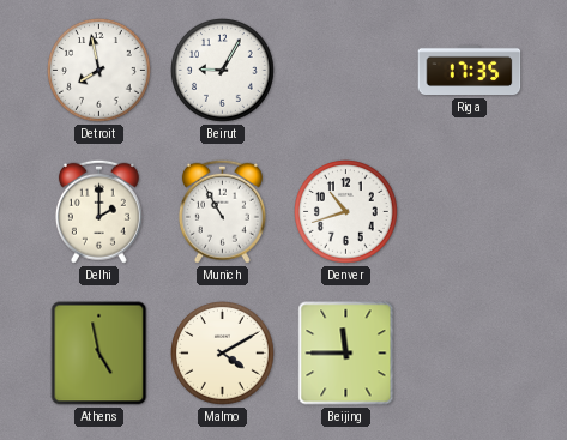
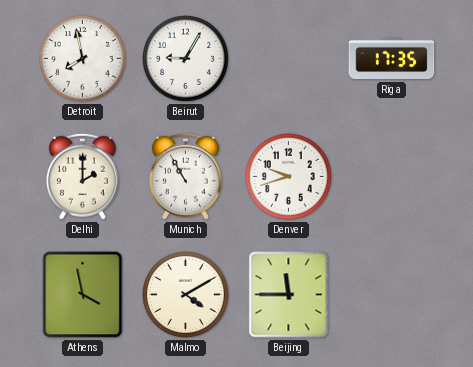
Denver: 10:42 -> 9:42 (289, 177)
Athens: 4:58 -> 3:58 (83, 295)
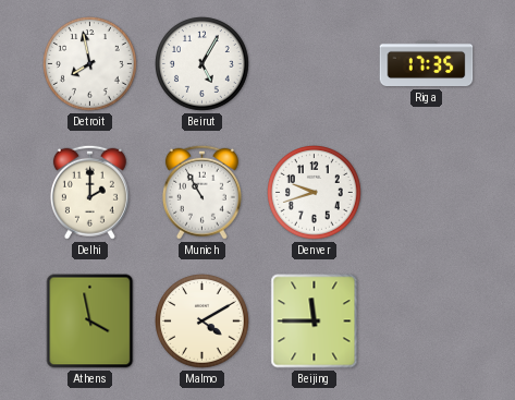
Beirut: 9:05 -> 5:05 (203, 64)
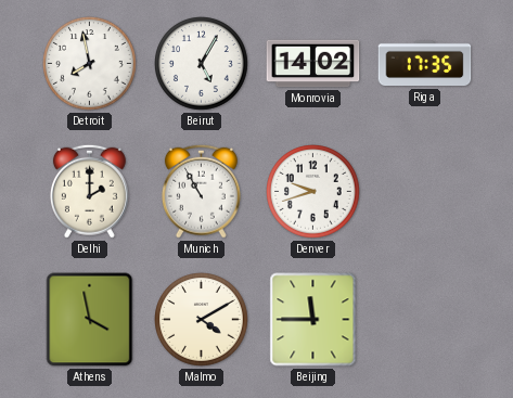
Monrovia: none -> 14:02 (313, 64)
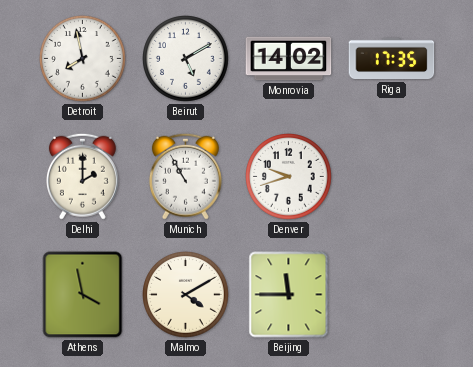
Beirut: 5:05 -> 5:10 (186, 59)
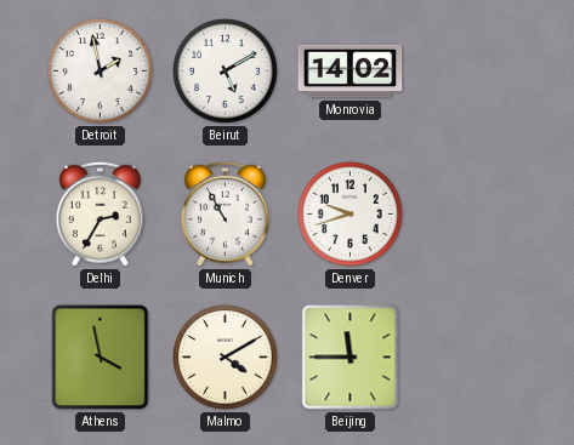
Detroit: 7:58 -> 1:58 (101, 72)
Riga: 17:35 -> none (392, 59)
Delhi: 2:00 -> 2:35 (100, 213)
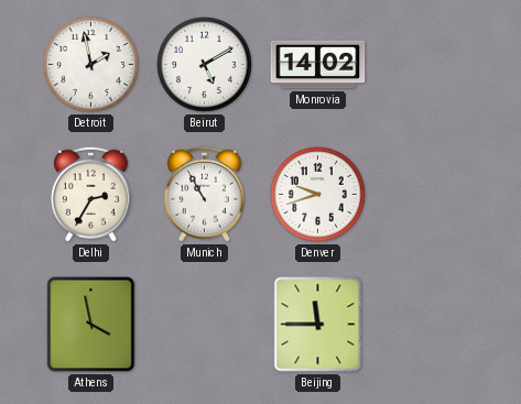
Malmo: 4:10 -> none (226, 358)
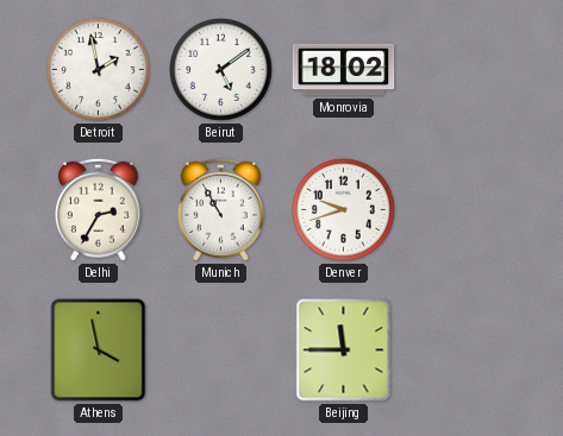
Beirut: 5:10 -> 5:09 (221, 70)
Monrovia: 14:02 -> 18:02 (344, 70)
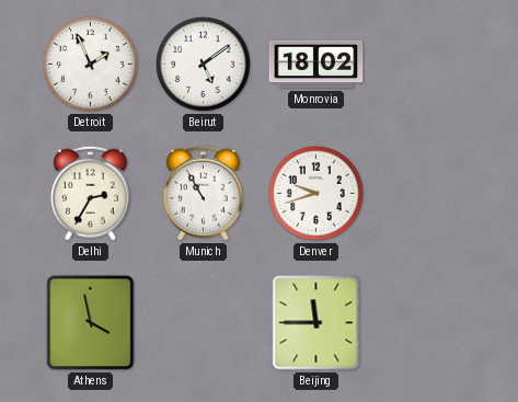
Detroit: 1:58 -> 1:56 (91, 65)
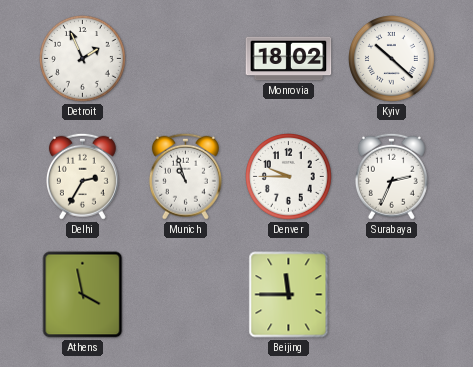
Beirut: 5:09 -> none (204, 65)
Kyiv: none -> 10:22 (392, 59)
Munich: 10:55 -> 10:57 (185, 176)
Denver: 9:42 -> 9:45 (289, 177)
Surabaya: none -> 2:34 (391, 176)
